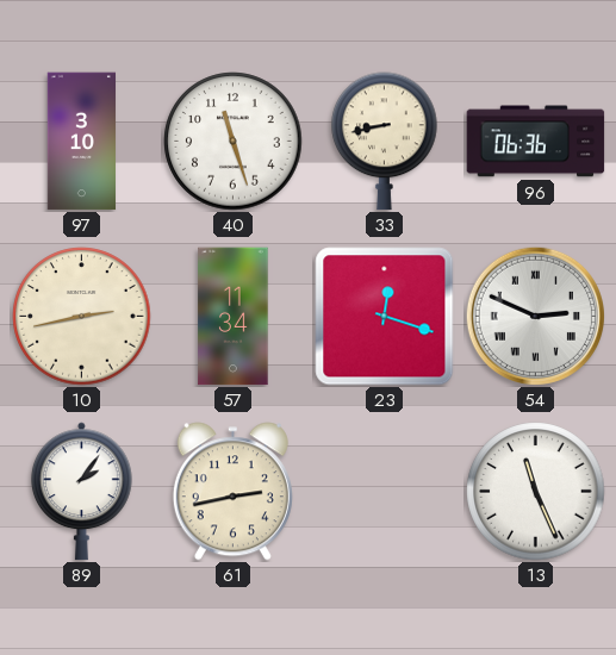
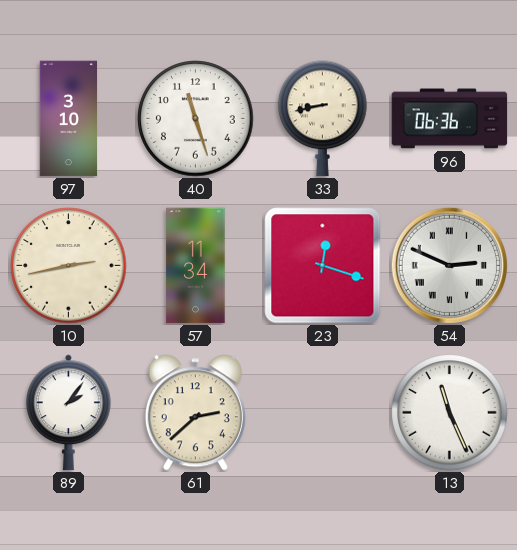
61: 2:43 -> 2:38 (195, 413)
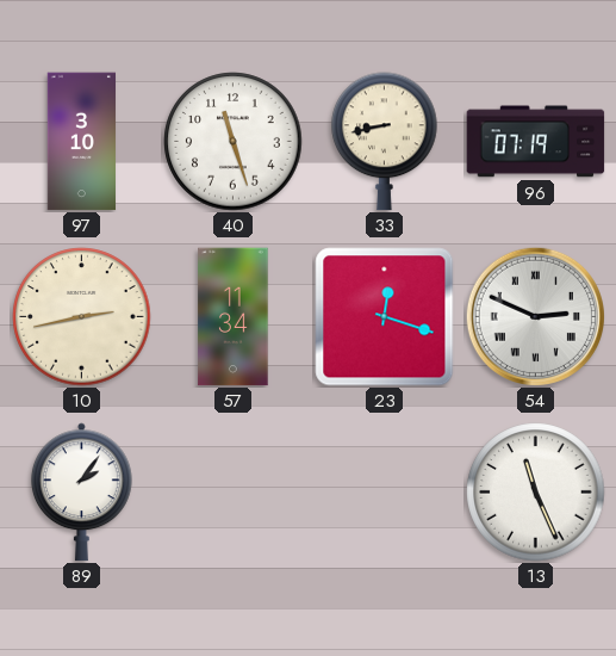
96: 06:36 -> 07:19 (536, 142)
61: 2:38 -> none (195, 413)
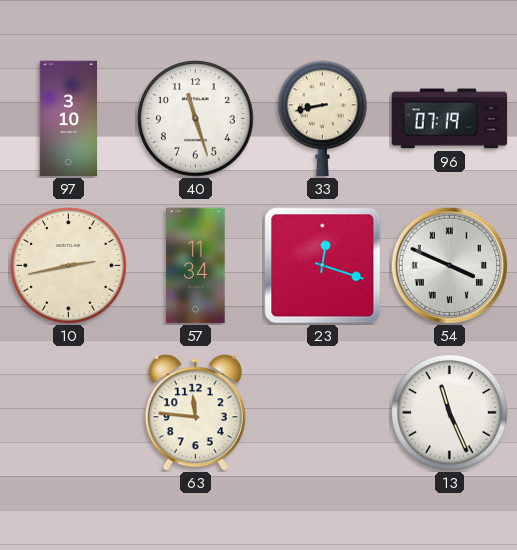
54: 2:49 -> 3:49 (449, 265)
89: 2:06 -> none (81, 493)
63: none -> 11:46 (195, 413)
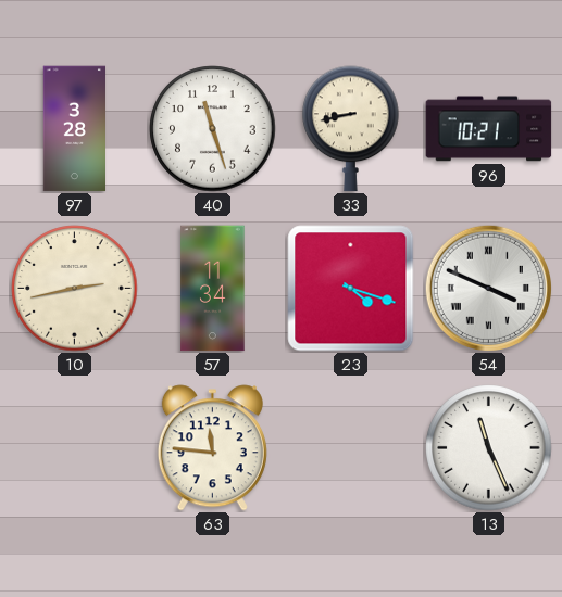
97: 3:10 -> 3:28 (75, 129)
96: 07:19 -> 10:21 (489, 129)
23: 12:18 -> 4:18 (351, 289)
